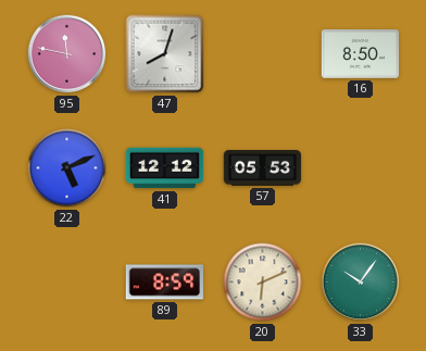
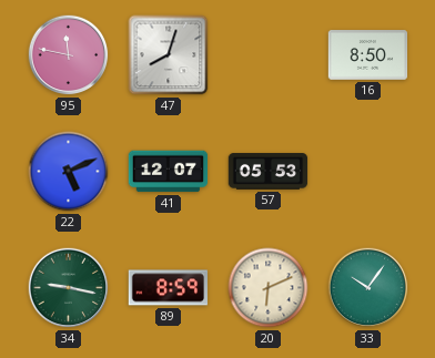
41: 12:12 -> 12:07 (169, 172)
34: none -> 9:17 (69, 288)
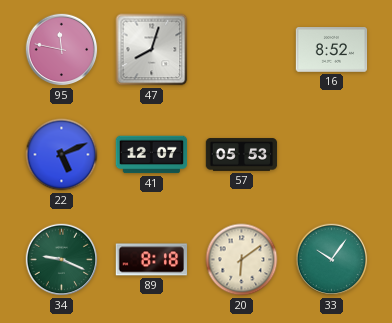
16: 8:50 -> 8:52 (332, 50)
34: 9:17 -> 9:19 (62, 260)
89: 8:59 -> 8:18 (152, 260)
20: 6:11 -> 6:09 (242, 260)
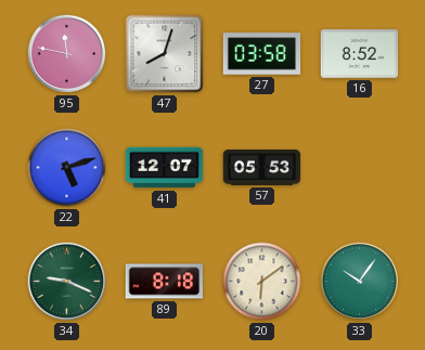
27: none -> 03:58 (262, 54)
22: 5:11 -> 5:12 (67, 168)
